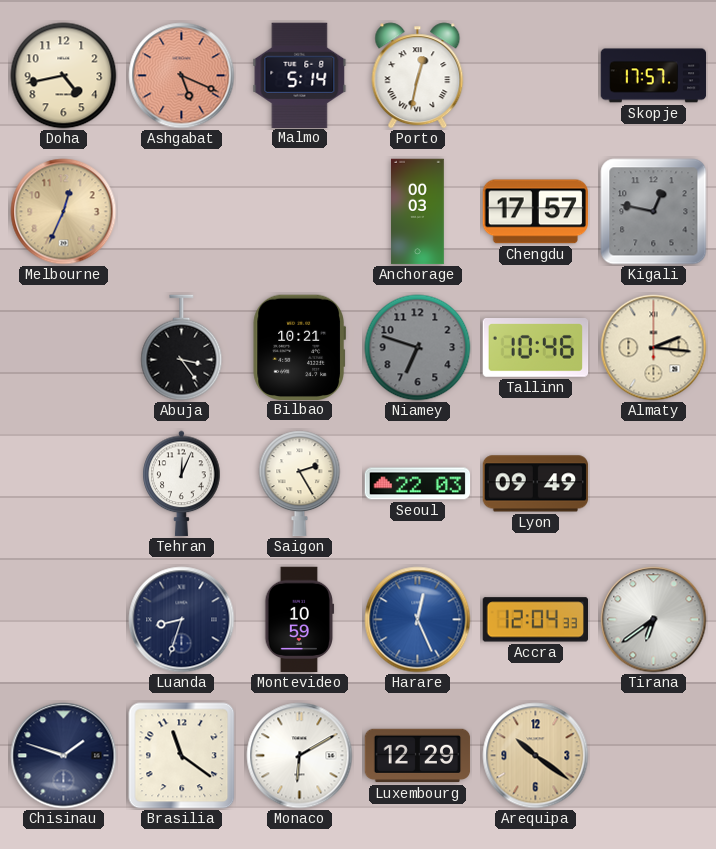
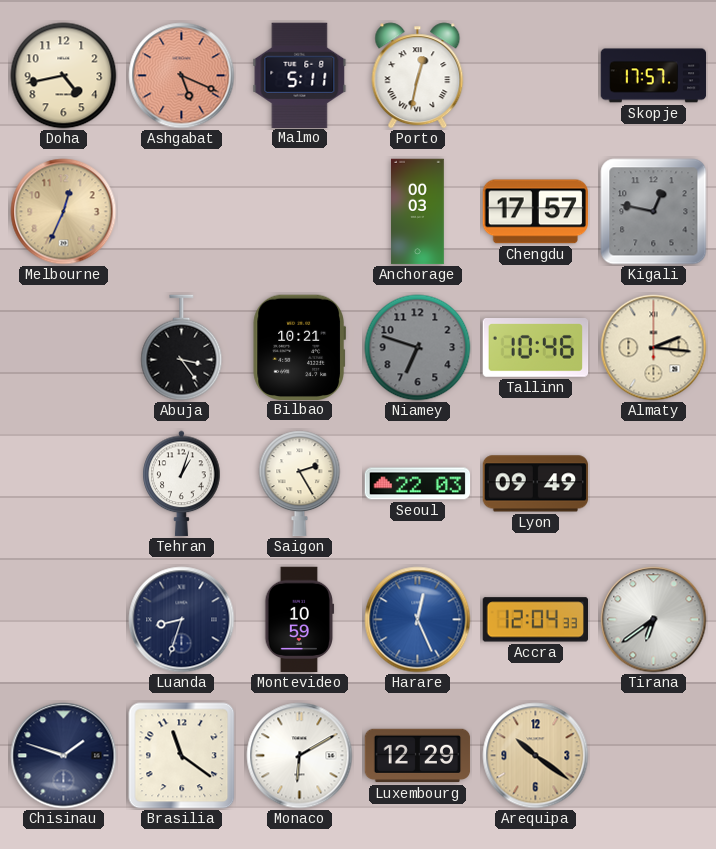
Malmo: 5:14 -> 5:11 (300, 75)
Tehran: 12:04 -> 1:03 (182, 484)
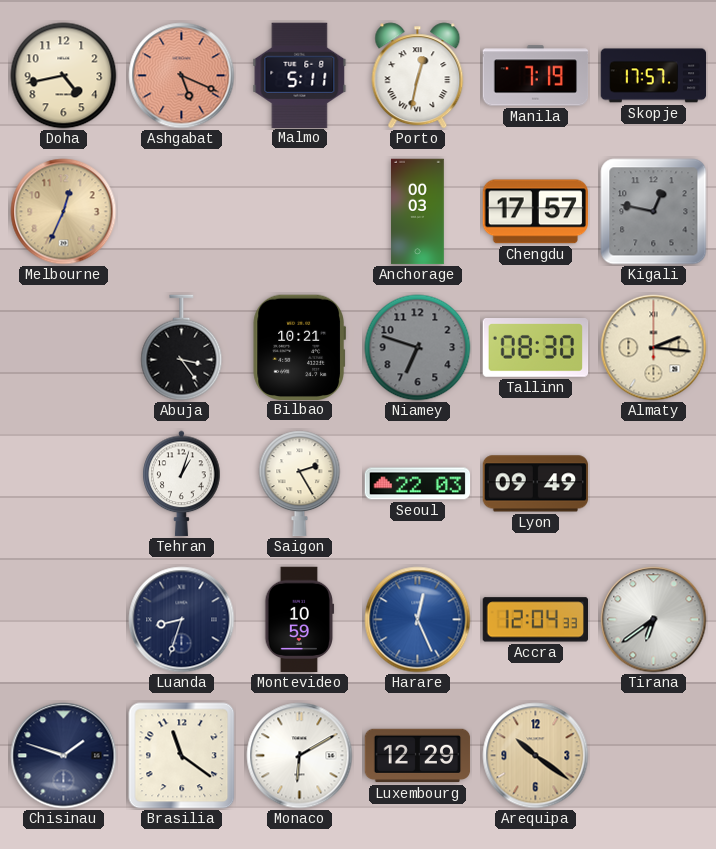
Manila: none -> 7:19 (536, 76)
Tallinn: 10:46 -> 08:30 (536, 348)
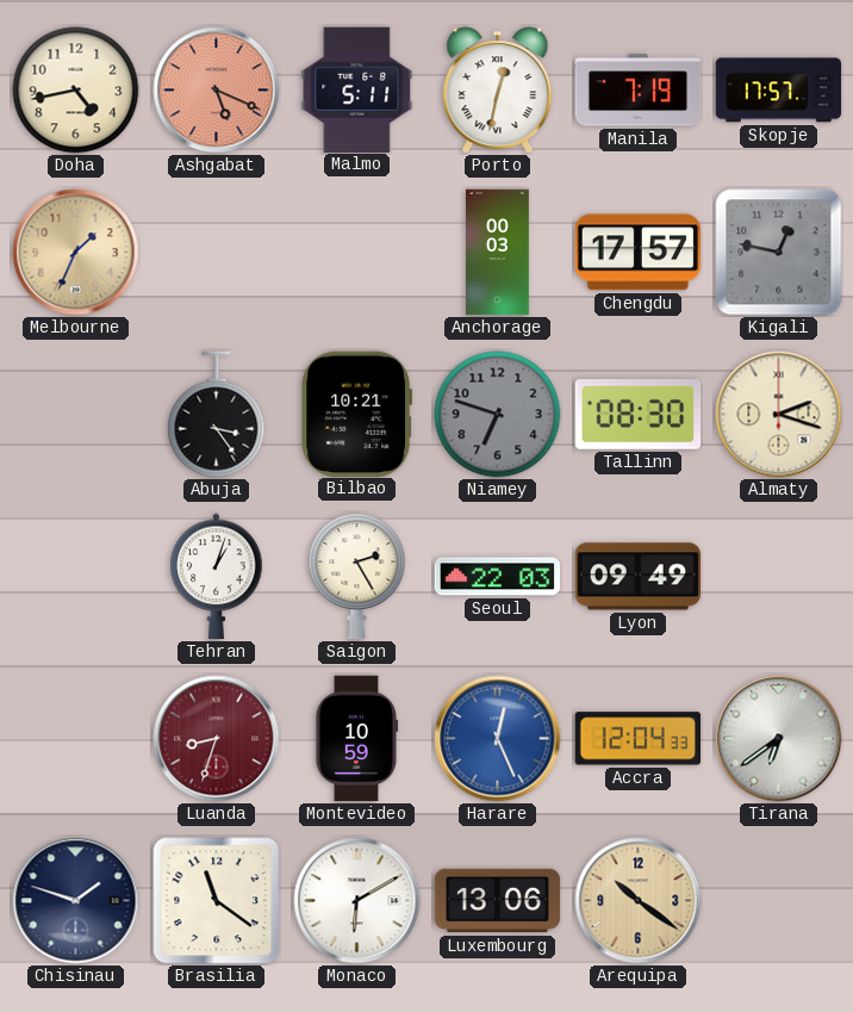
Melbourne: 12:34 -> 1:34 (76, 253)
Almaty: 2:16 -> 2:18 (779, 415)
Luanda dial: navy -> burgundy (217, 739)
Luxembourg: 12:29 -> 13:06 (498, 901)
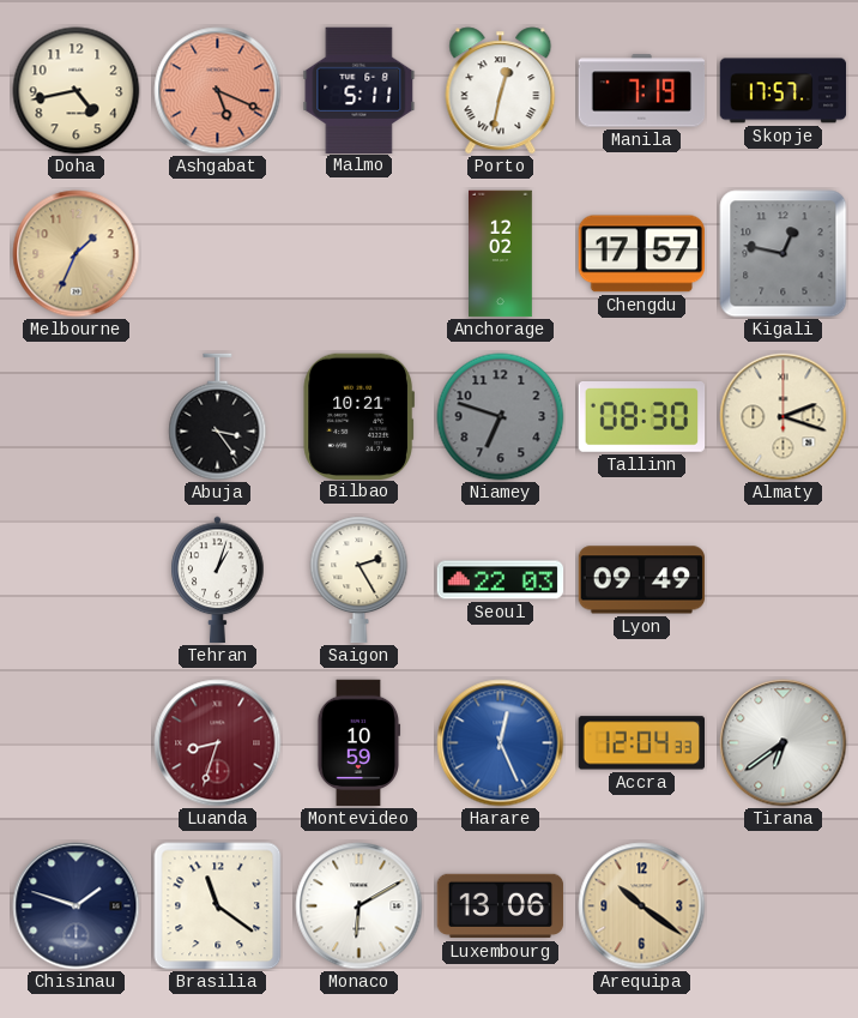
Anchorage: 00:03 -> 12:02 (501, 254)
